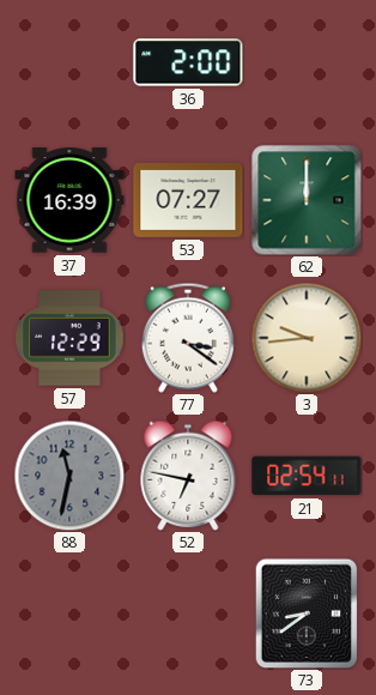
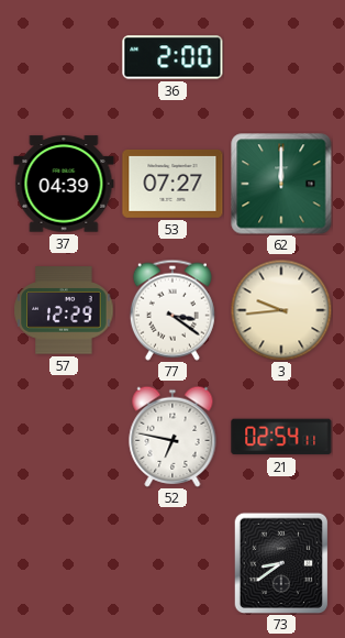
37: 16:39 -> 04:39 (64, 184)
88: 11:32 -> none (69, 476)
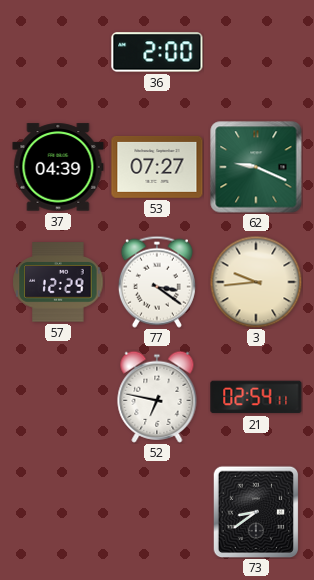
62: 12:00 -> 9:19 (256, 167)
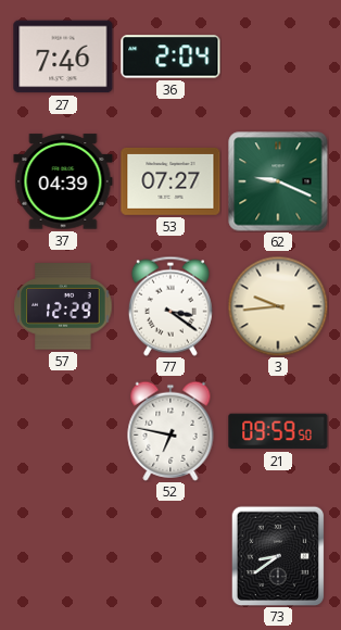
27: none -> 7:46 (63, 56)
36: 2:00 -> 2:04 (171, 56)
21: 02:54 -> 09:59 (278, 431)
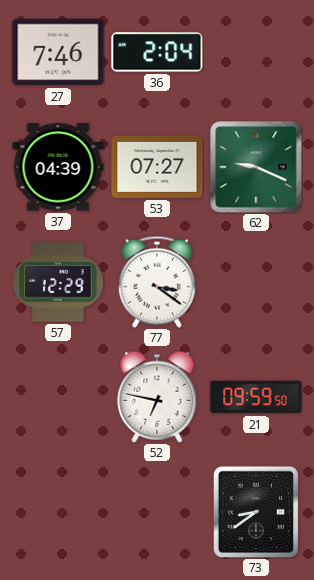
3: 9:44 -> none (278, 306)
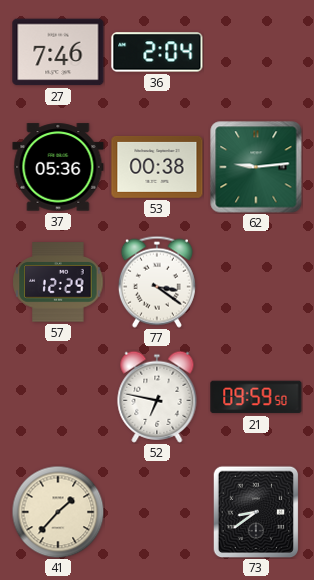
37: 04:39 -> 05:36 (58, 167)
53: 07:27 -> 00:38 (157, 167)
62: 9:19 -> 9:14 (256, 167)
41: none -> 1:37 (58, 512)
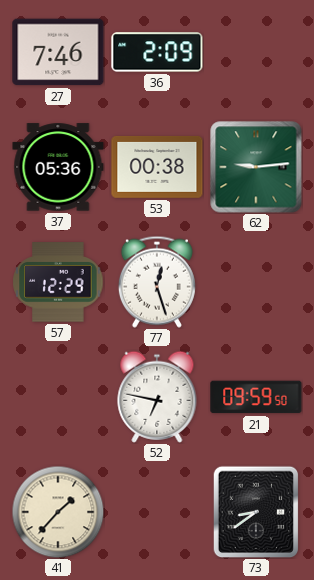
36: 2:04 -> 2:09 (157, 52)
77: 3:21 -> 12:27 (157, 282)
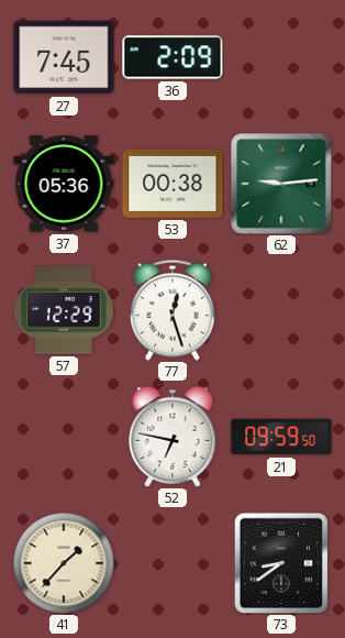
27: 7:46 -> 7:45 (64, 57)
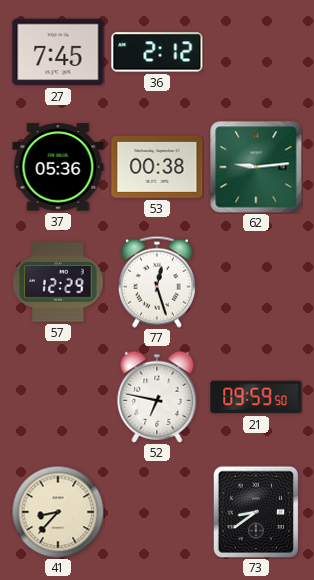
36: 2:09 -> 2:12 (157, 52)
41: 1:37 -> 8:37 (58, 512)
